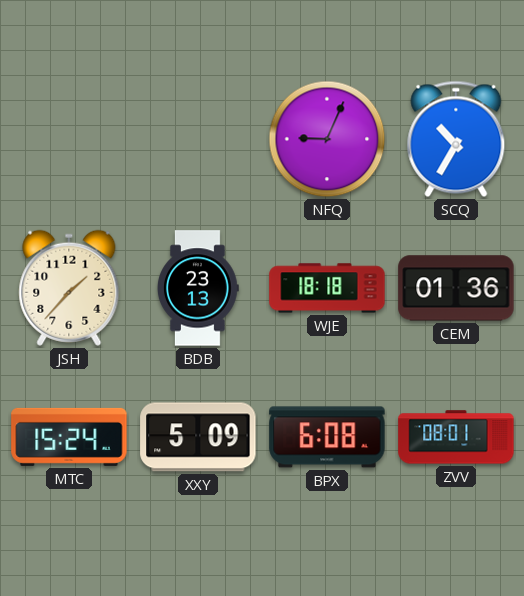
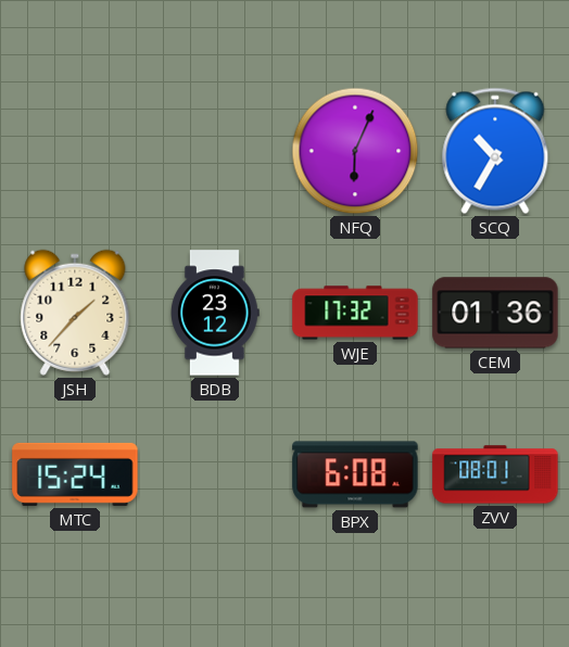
NFQ: 9:04 -> 6:04 (355, 151)
BDB: 23:13 -> 23:12 (215, 313)
WJE: 18:18 -> 17:32 (355, 313)
XXY: 5:09 -> none (198, 437)
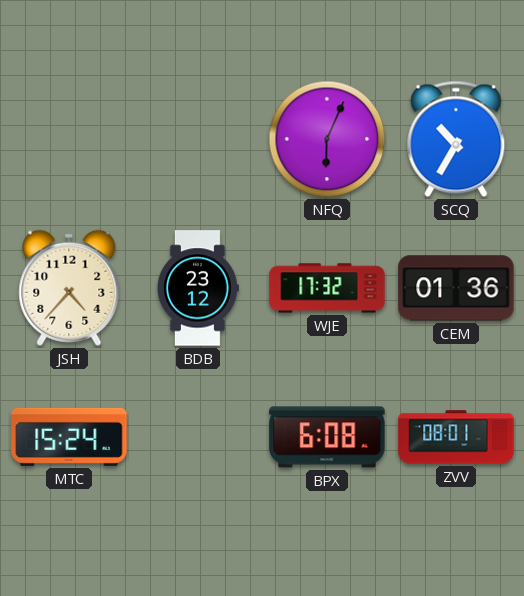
JSH: 1:37 -> 4:37 (69, 288)
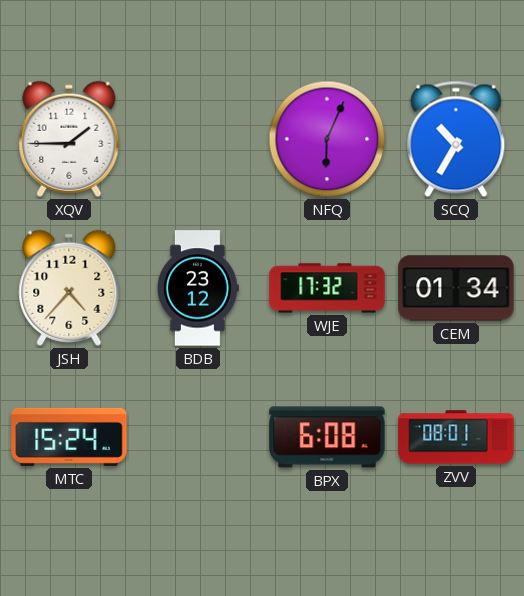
XQV: none -> 1:45 (69, 139)
CEM: 01:36 -> 01:34 (456, 288)
